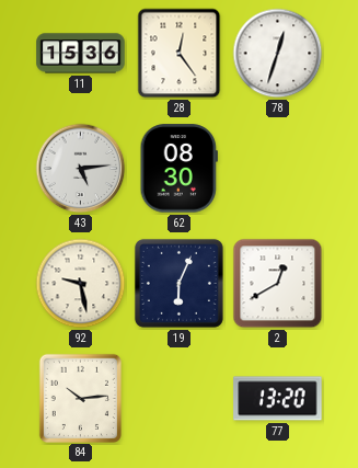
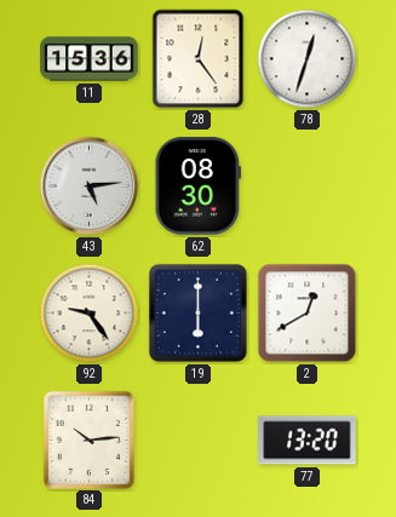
92: 9:28 -> 9:24 (90, 314)
19: 6:04 -> 6:00 (197, 312)
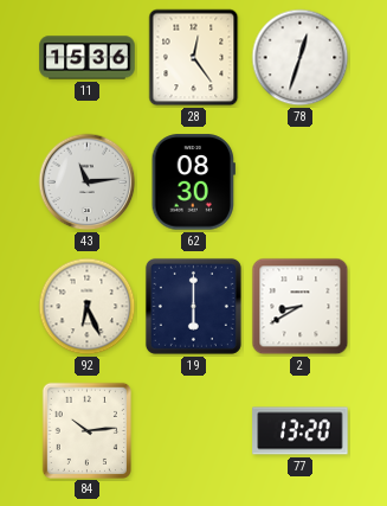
43: 5:14 -> 11:14 (88, 182)
92: 9:24 -> 6:26 (88, 307)
2: 12:40 -> 8:40 (301, 307)
